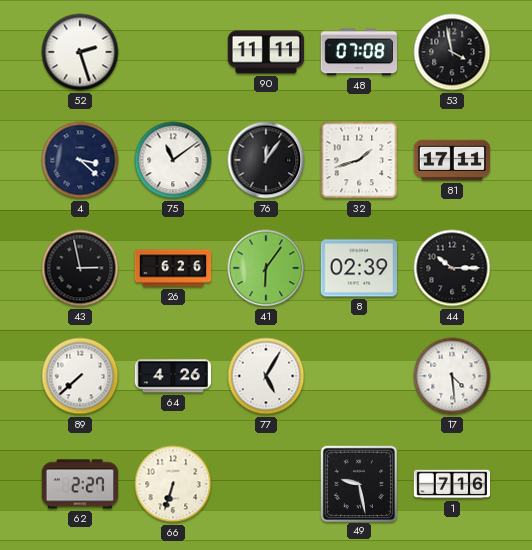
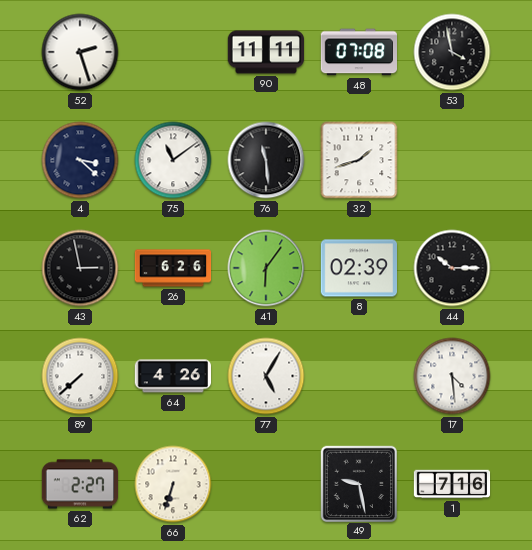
76: 12:06 -> 11:29 (266, 160)
81: 17:11 -> none (451, 160)
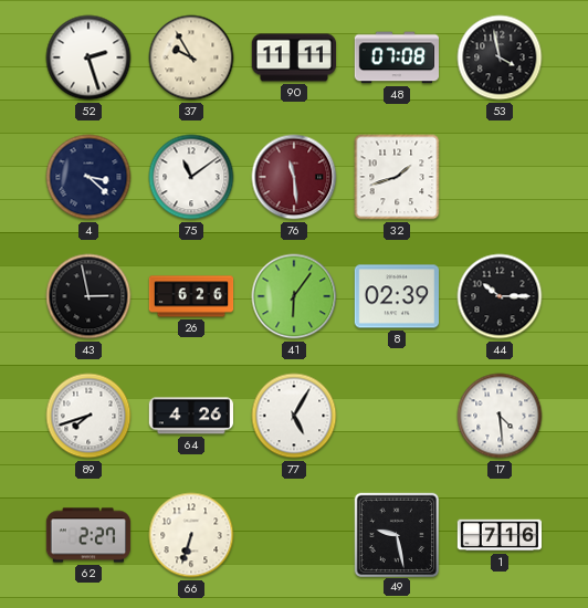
37: none -> 9:55 (191, 57)
76 dial: black -> burgundy (294, 177)
89: 7:38 -> 7:42 (88, 416)
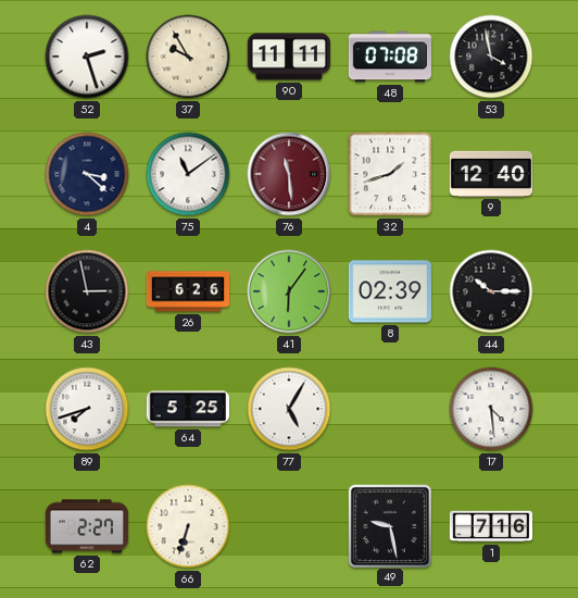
9: none -> 12:40 (490, 174)
64: 4:26 -> 5:25 (187, 409)
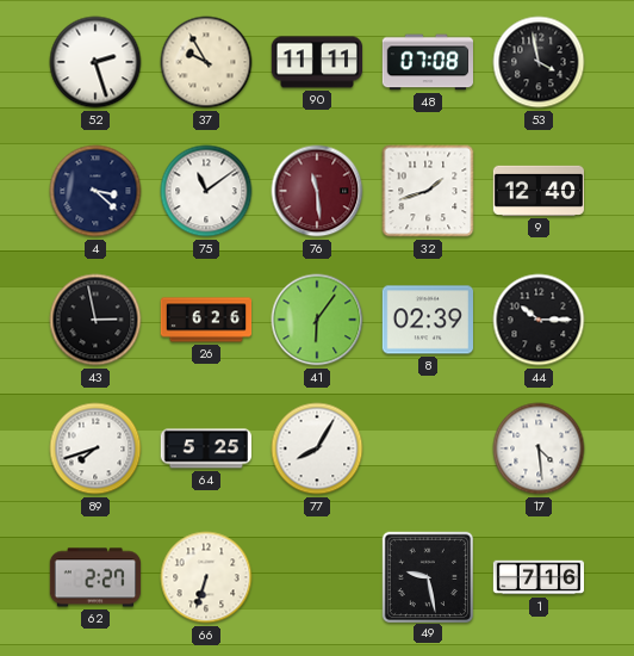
77: 5:05 -> 8:05 (317, 448)
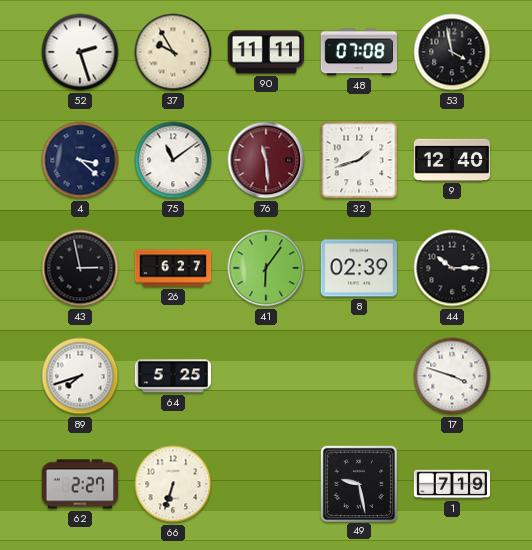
26: 6:26 -> 6:27 (173, 268)
77: 8:05 -> none (317, 448)
17: 4:29 -> 3:48 (452, 376)
1: 7:16 -> 7:19 (452, 484)
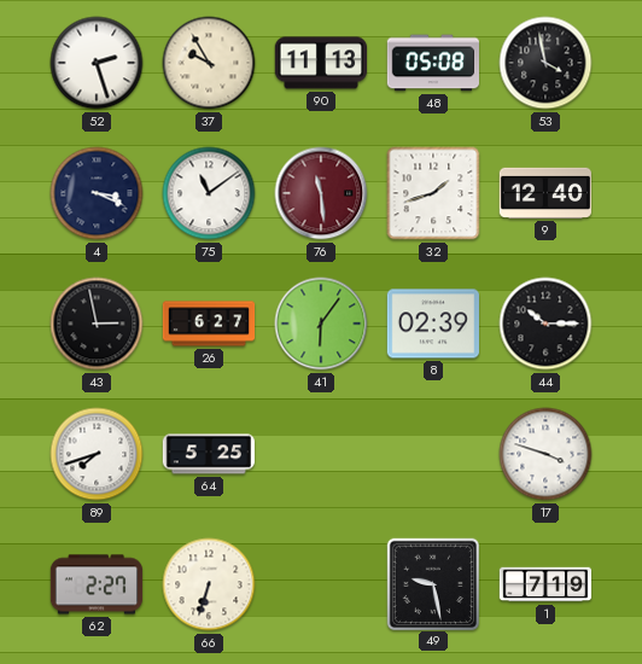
90: 11:11 -> 11:13 (320, 63)
48: 07:08 -> 05:08 (432, 63)
4: 3:22 -> 3:19 (97, 193)
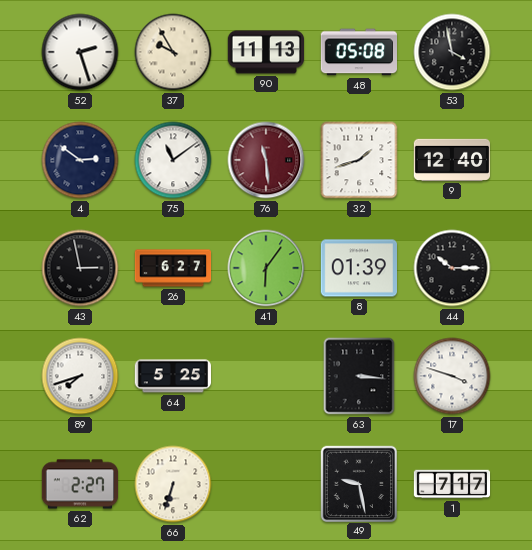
4: 3:19 -> 2:51 (80, 160)
8: 02:39 -> 01:39 (358, 268)
63: none -> 3:16 (359, 376)
1: 7:19 -> 7:17 (452, 484)
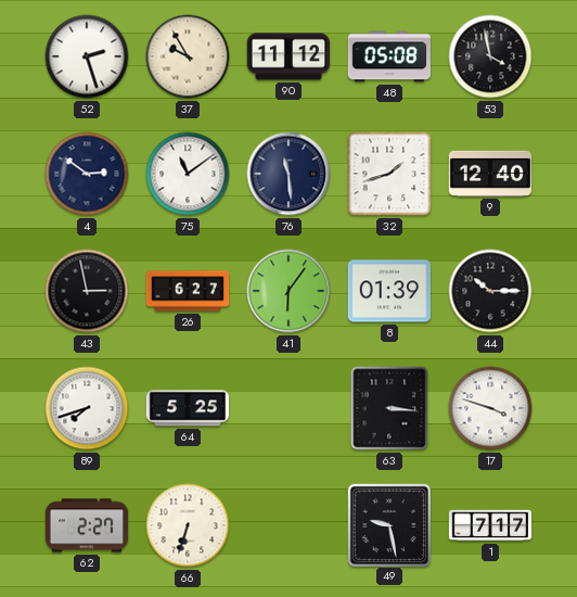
90: 11:13 -> 11:12 (287, 56)
76 dial: burgundy -> navy (288, 174)
